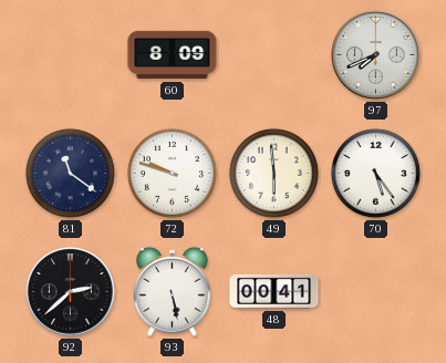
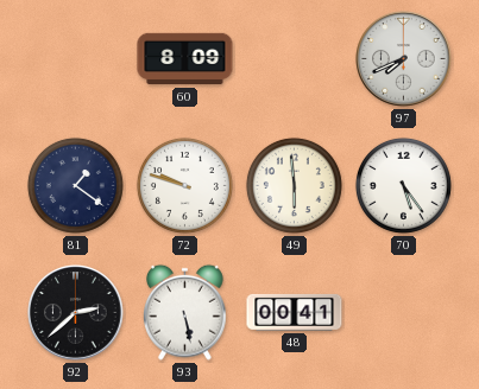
81: 11:21 -> 1:21 (75, 185)
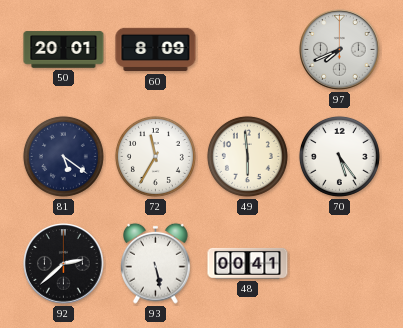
50: none -> 20:01 (64, 50)
81: 1:21 -> 5:21 (63, 156)
72: 9:48 -> 11:35 (155, 156)
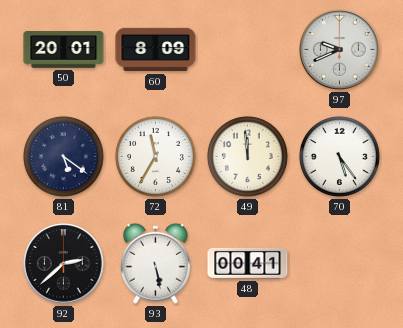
97: 7:41 -> 9:41 (340, 50)
49: 5:59 -> 11:59 (247, 156)
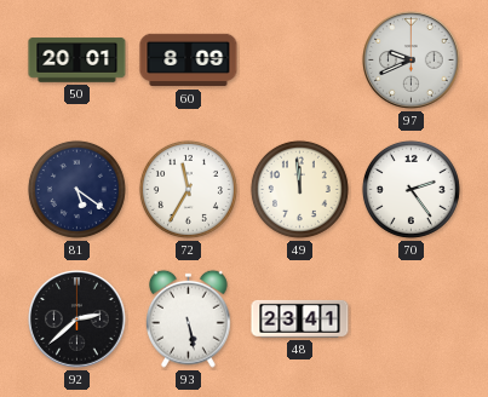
70: 5:24 -> 2:24 (411, 189)
48: 00:41 -> 23:41 (300, 318)
